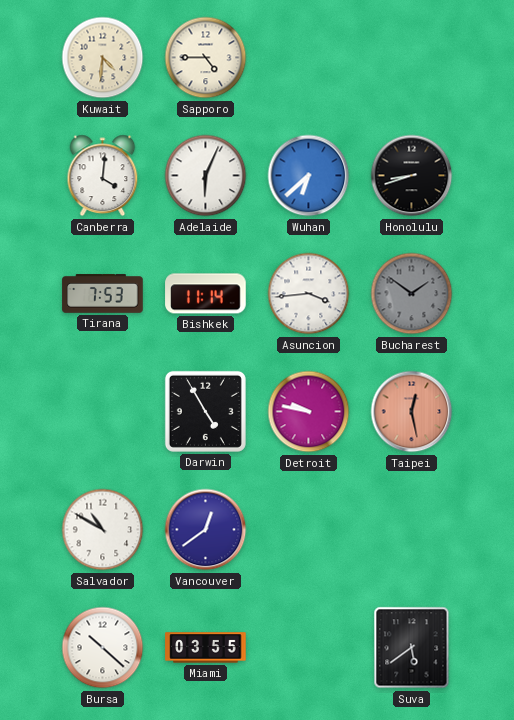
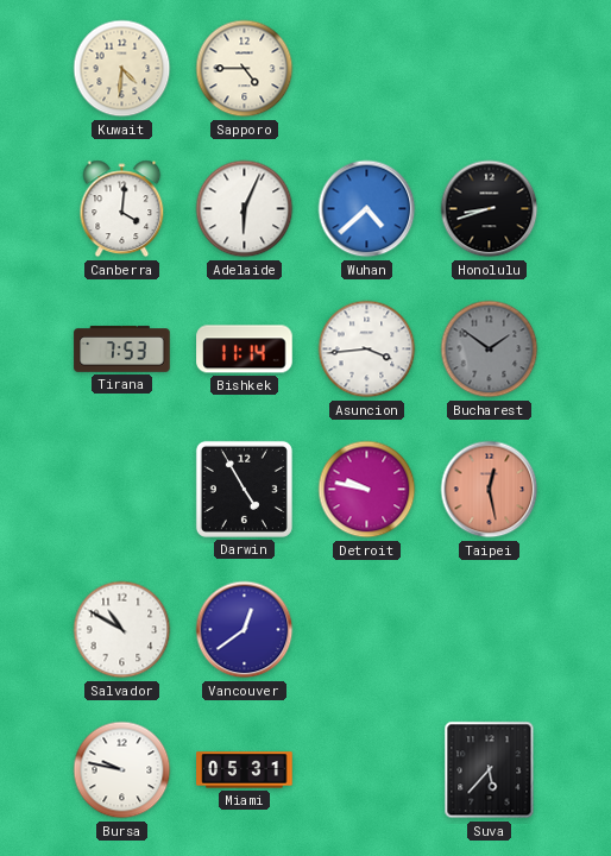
Wuhan: 6:38 -> 4:38 (367, 209)
Bursa: 10:22 -> 9:47 (122, 770)
Miami: 03:55 -> 05:31 (245, 770)
Suva: 5:39 -> 5:37 (490, 770)
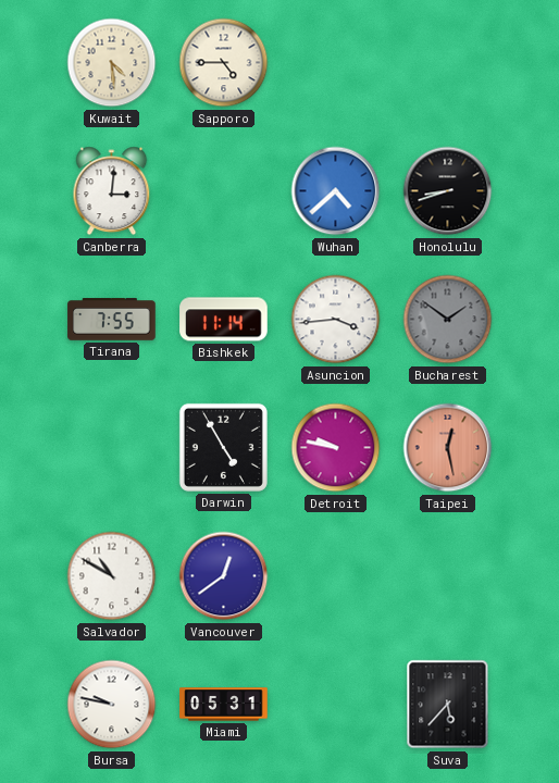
Kuwait: 4:31 -> 4:29 (112, 63)
Canberra: 4:01 -> 3:01 (112, 191)
Adelaide: 6:04 -> none (245, 209)
Tirana: 7:53 -> 7:55 (112, 320)
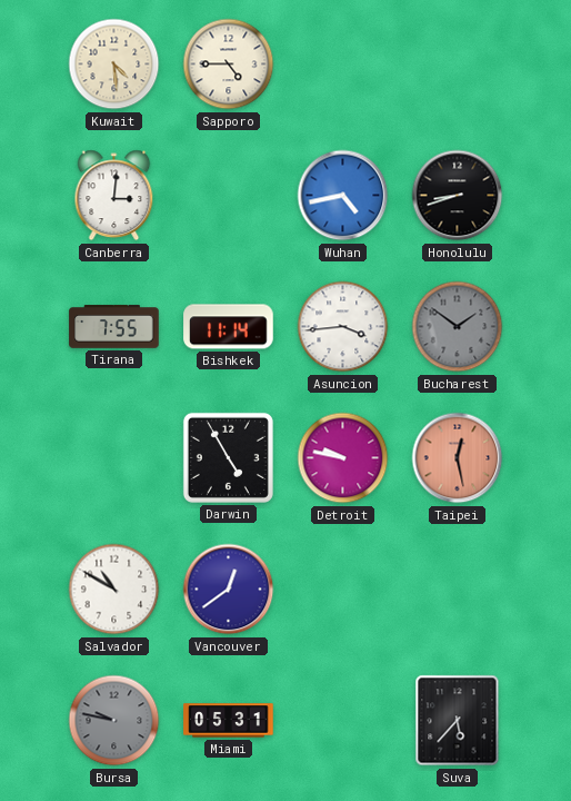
Wuhan: 4:38 -> 4:43 (343, 196)
Bursa dial: white -> grey (114, 721)
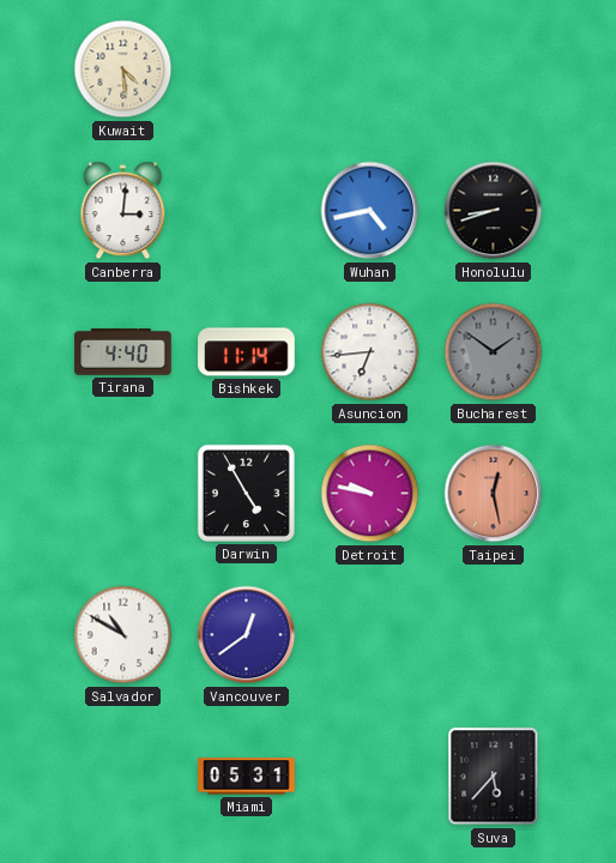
Sapporo: 4:45 -> none (229, 65)
Tirana: 7:55 -> 4:40 (123, 352)
Asuncion: 3:44 -> 6:44 (370, 352)
Bursa: 9:47 -> none (114, 721)
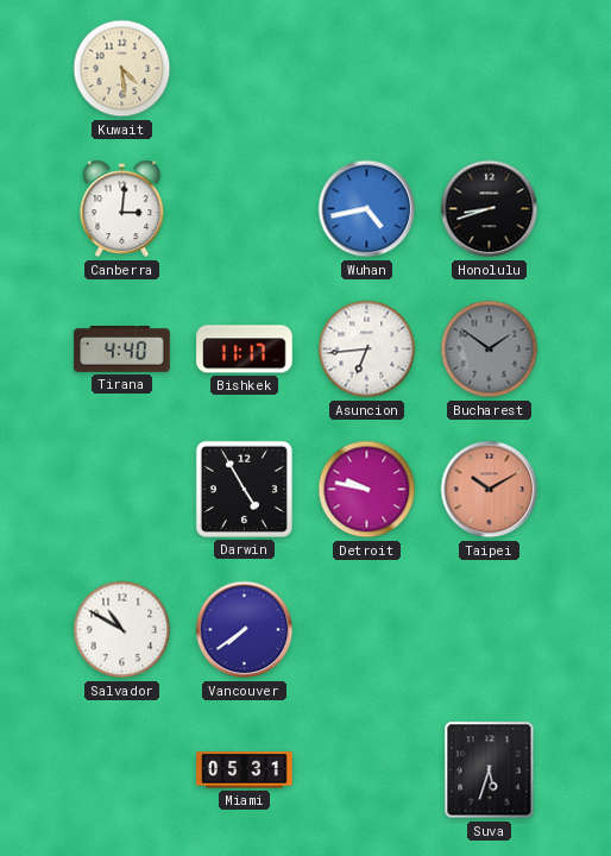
Bishkek: 11:14 -> 11:17 (245, 350)
Taipei: 12:28 -> 10:10 (490, 490)
Vancouver: 12:39 -> 7:39 (245, 630)
Suva: 5:37 -> 5:33 (490, 770)
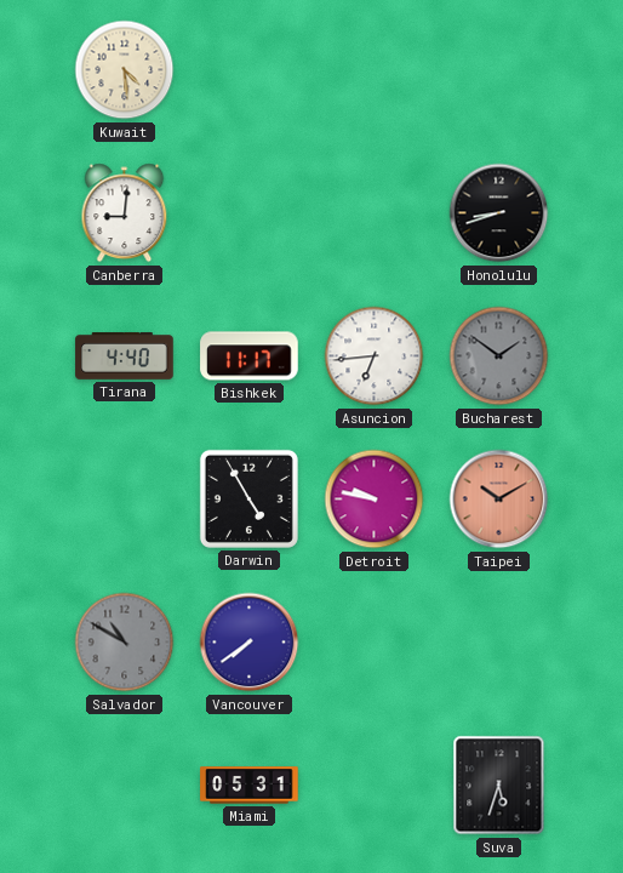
Canberra: 3:01 -> 9:01 (125, 213)
Wuhan: 4:43 -> none (367, 209)
Salvador dial: white -> grey (125, 643)
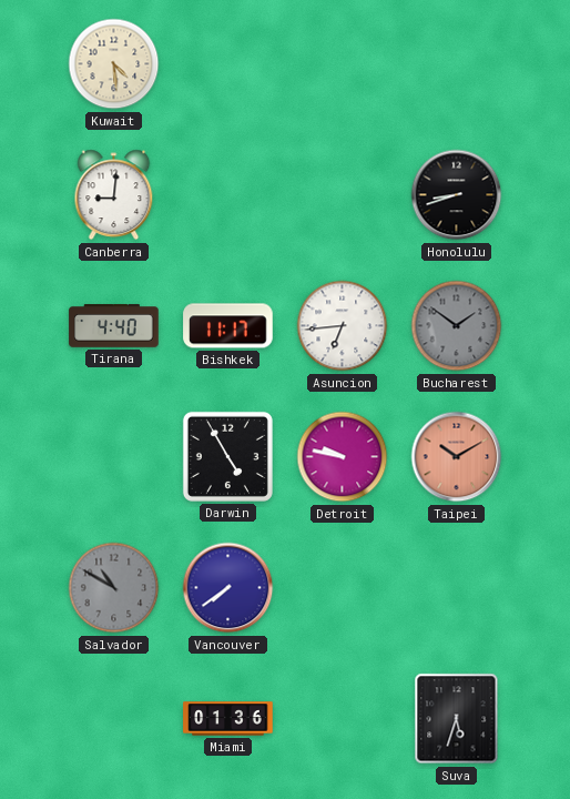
Miami: 05:31 -> 01:36 (228, 719)
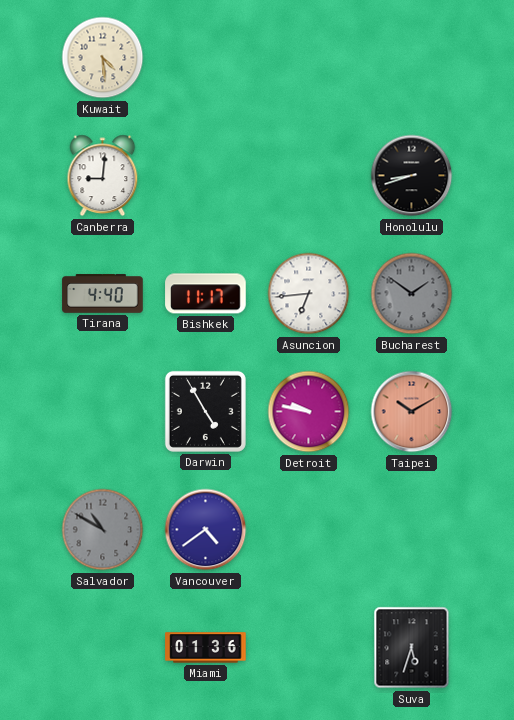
Vancouver: 7:39 -> 4:39 (206, 530)
